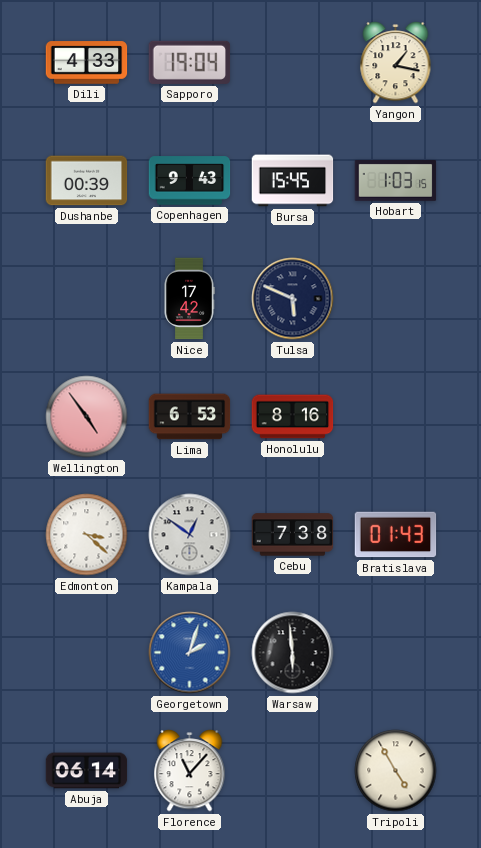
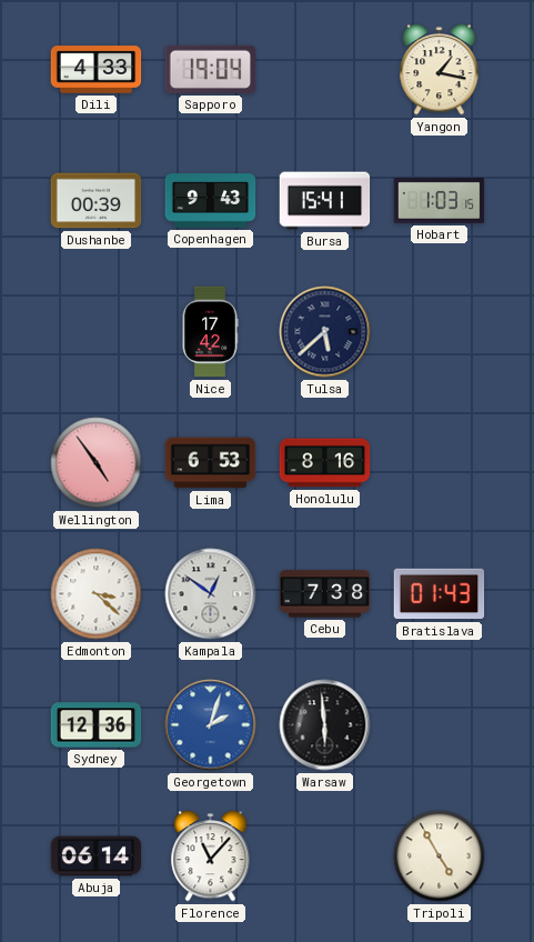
Bursa: 15:45 -> 15:41 (325, 201)
Tulsa: 5:49 -> 5:38 (325, 332)
Sydney: none -> 12:36 (97, 725)
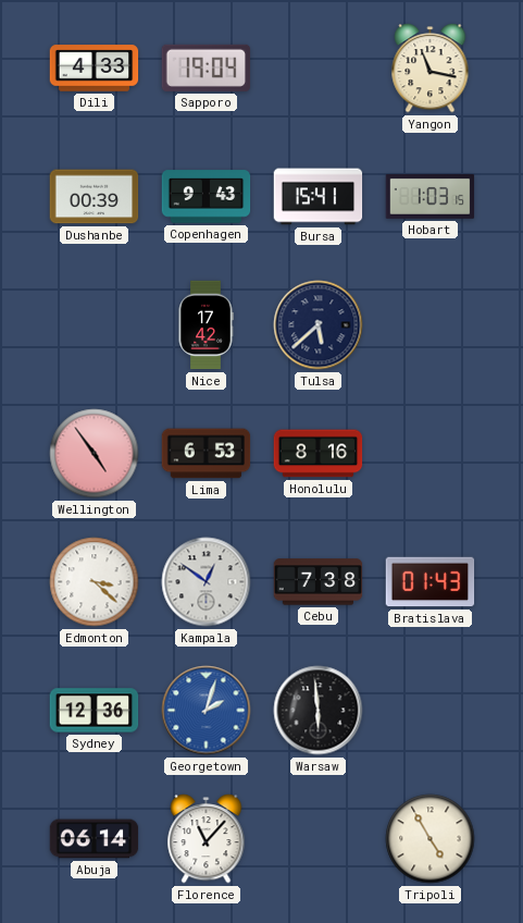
Yangon: 1:17 -> 11:17 (431, 69)
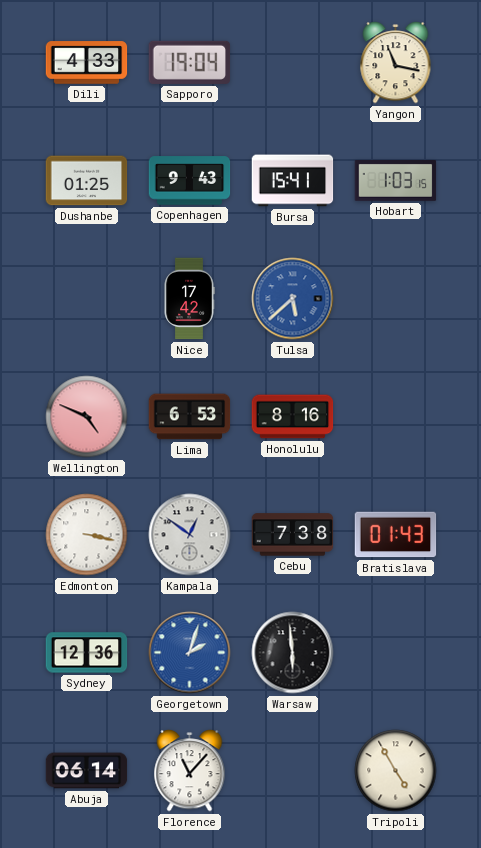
Dushanbe: 00:39 -> 01:25 (87, 181)
Tulsa dial: navy -> blue (293, 299)
Wellington: 4:54 -> 4:49 (87, 417)
Edmonton: 3:22 -> 3:17 (87, 535)
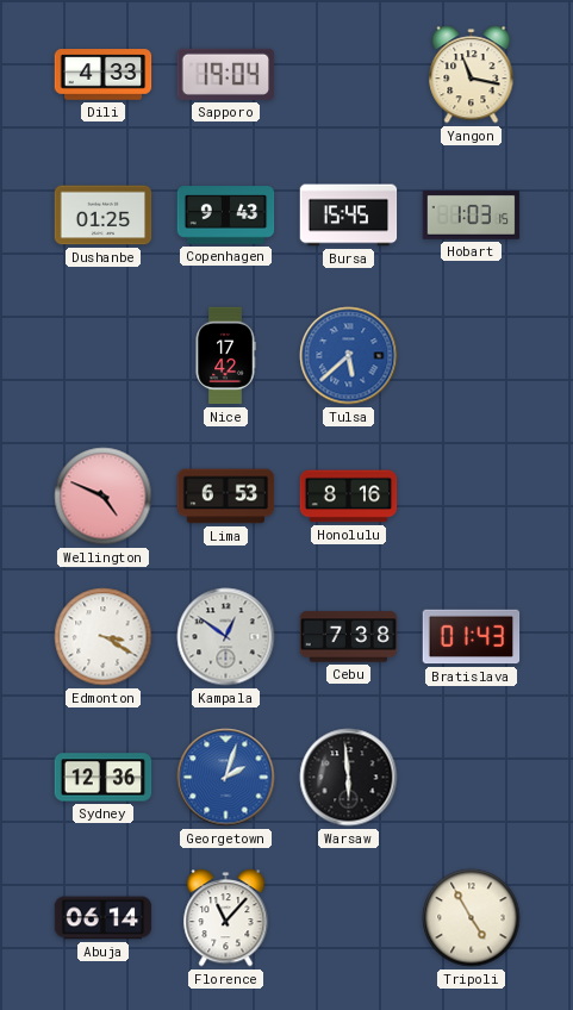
Bursa: 15:41 -> 15:45 (349, 216)
Edmonton: 3:17 -> 3:20 (104, 637)
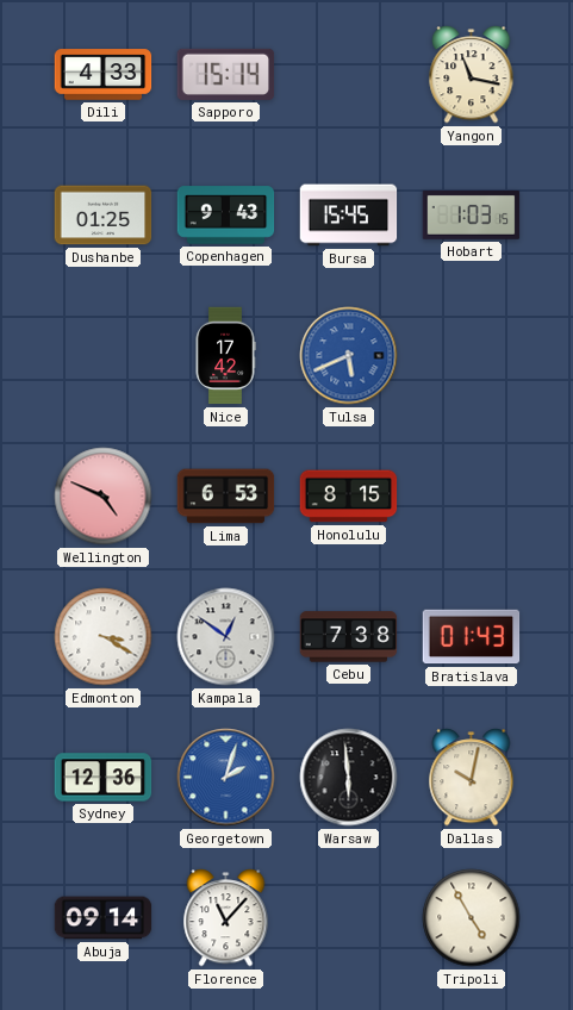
Sapporo: 19:04 -> 15:14 (226, 74)
Tulsa: 5:38 -> 5:41 (349, 356)
Honolulu: 8:16 -> 8:15 (349, 497)
Dallas: none -> 10:02 (472, 778)
Abuja: 06:14 -> 09:14 (104, 918)
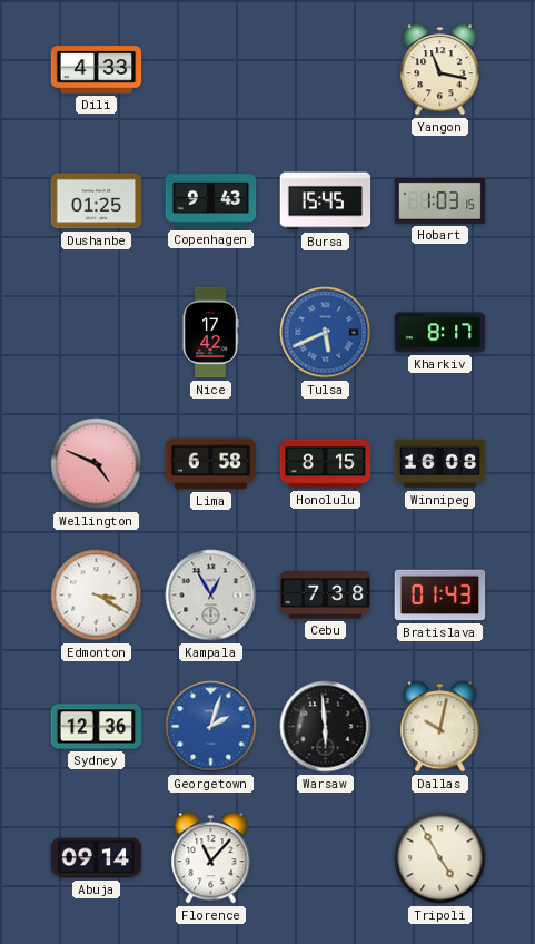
Sapporo: 15:14 -> none (226, 74)
Kharkiv: none -> 8:17 (440, 333)
Lima: 6:53 -> 6:58 (211, 464)
Winnipeg: none -> 16:08 (440, 464)
Kampala: 12:51 -> 12:55 (211, 596)
